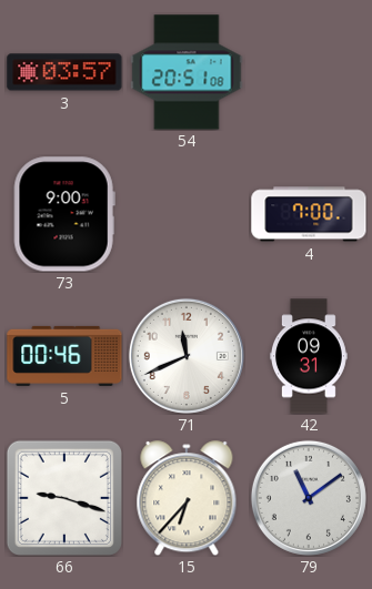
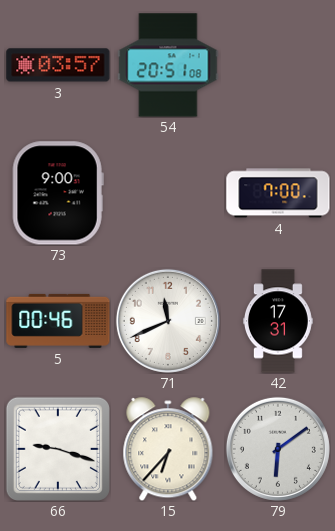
42: 09:31 -> 17:31 (278, 321)
79: 11:09 -> 6:09 (278, 449)
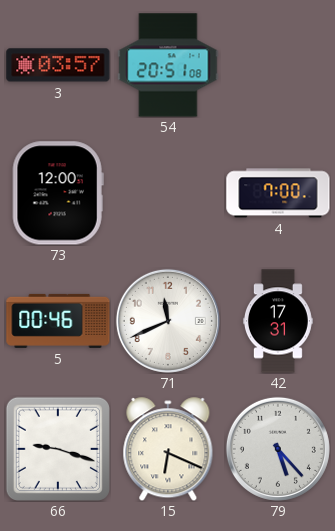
73: 9:00 -> 12:00 (58, 193)
15: 6:37 -> 6:19 (168, 449)
79: 6:09 -> 5:23 (278, 449)
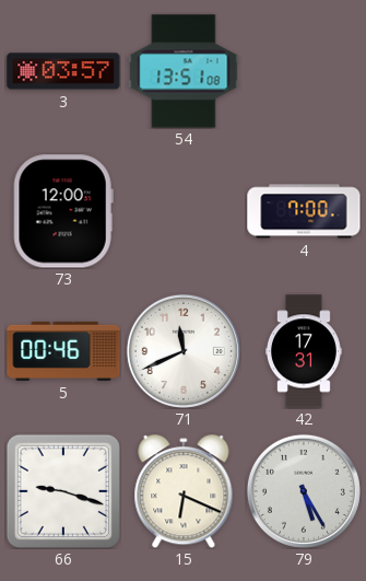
54: 20:51 -> 13:51 (184, 71)
79: 5:23 -> 5:25 (304, 491)
